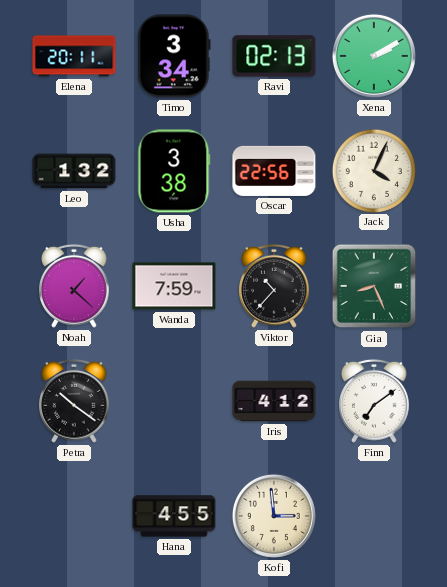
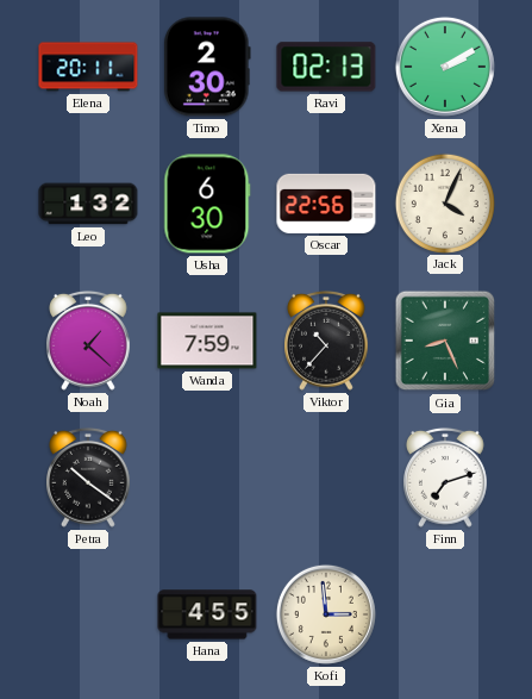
Timo: 3:34 -> 2:30 (207, 67)
Usha: 3:38 -> 6:30 (207, 204)
Iris: 4:12 -> none (274, 401)
Finn: 7:09 -> 7:12 (446, 478)
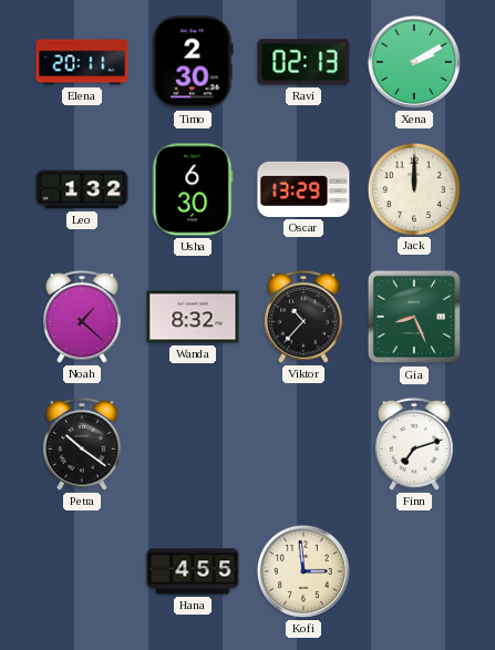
Oscar: 22:56 -> 13:29 (303, 189)
Jack: 4:04 -> 12:00 (413, 188)
Wanda: 7:59 -> 8:32 (193, 317)
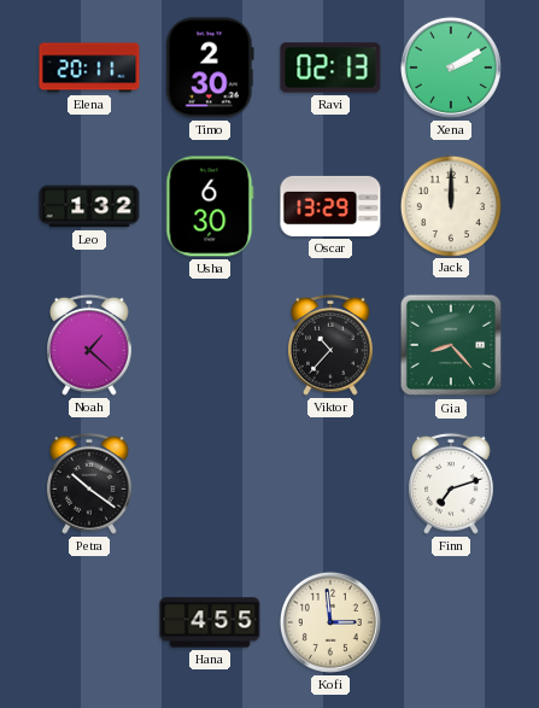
Wanda: 8:32 -> none (193, 317)
Gia: 8:26 -> 8:23 (451, 345)
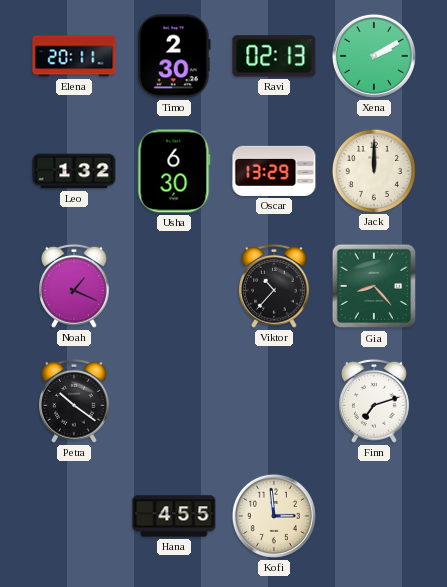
Noah: 1:22 -> 1:19 (75, 286)
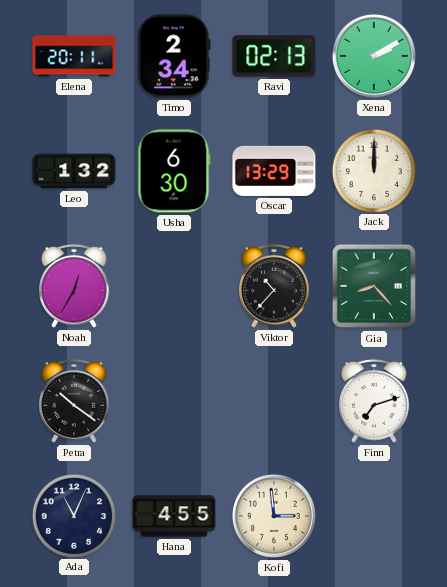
Timo: 2:30 -> 2:34 (174, 56)
Noah: 1:19 -> 12:35 (75, 286)
Ada: none -> 11:04 (73, 515)
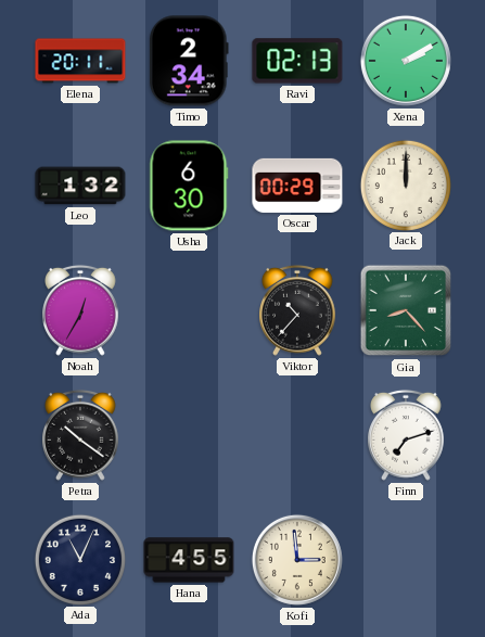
Oscar: 13:29 -> 00:29 (297, 186)
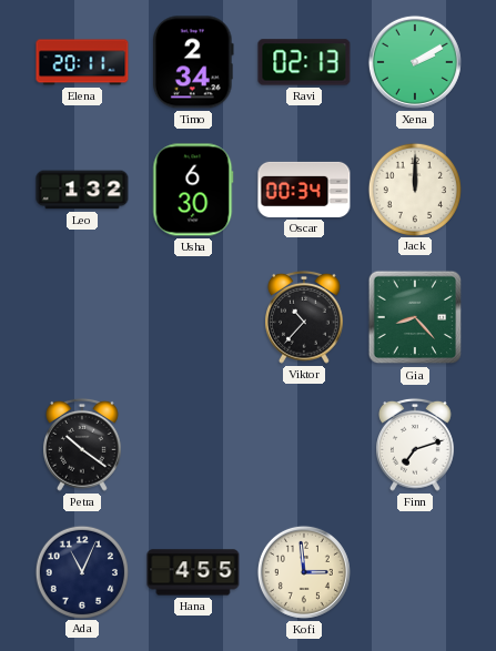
Oscar: 00:29 -> 00:34 (304, 190)
Noah: 12:35 -> none (81, 310)
